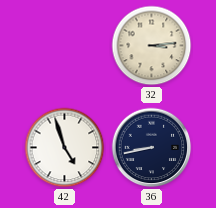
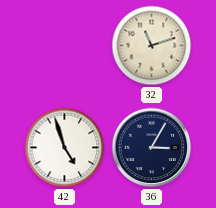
32: 3:14 -> 11:12 (152, 46)
36: 8:43 -> 3:05 (152, 148)
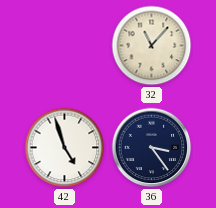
32: 11:12 -> 11:07 (152, 46)
36: 3:05 -> 3:24 (152, 148)
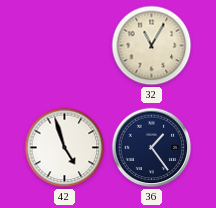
32: 11:07 -> 11:05 (152, 46)
36: 3:24 -> 1:24 (152, 148)
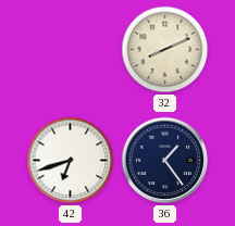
32: 11:05 -> 8:11 (165, 50)
42: 4:57 -> 6:42 (71, 161)
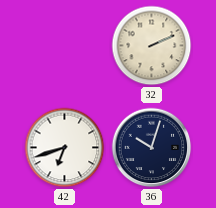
32: 8:11 -> 2:11 (152, 46)
36: 1:24 -> 10:03 (152, 148)
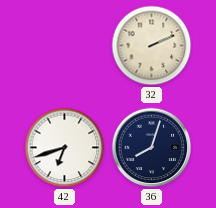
36: 10:03 -> 8:03 (152, 148)
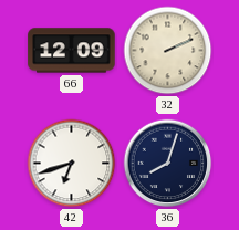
66: none -> 12:09 (72, 51)
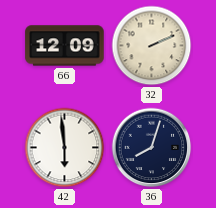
42: 6:42 -> 5:59 (65, 148)
